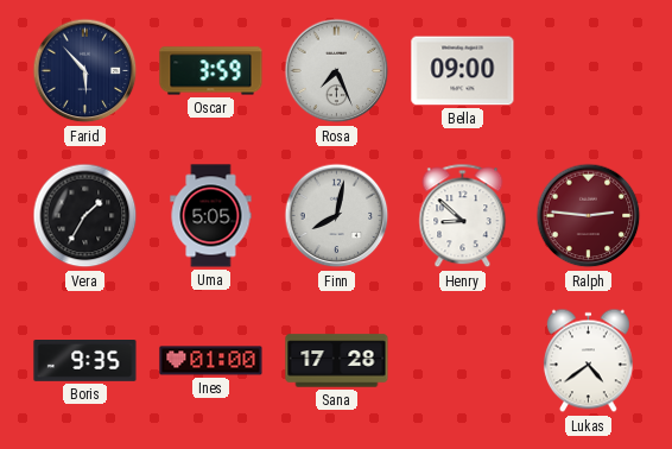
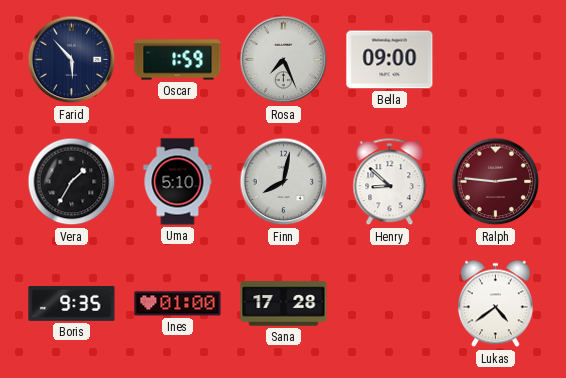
Oscar: 3:59 -> 1:59 (178, 60)
Uma: 5:05 -> 5:10 (178, 182)
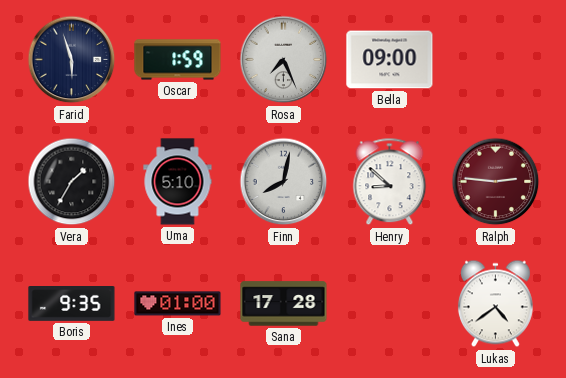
Farid: 5:53 -> 5:57 (72, 60)
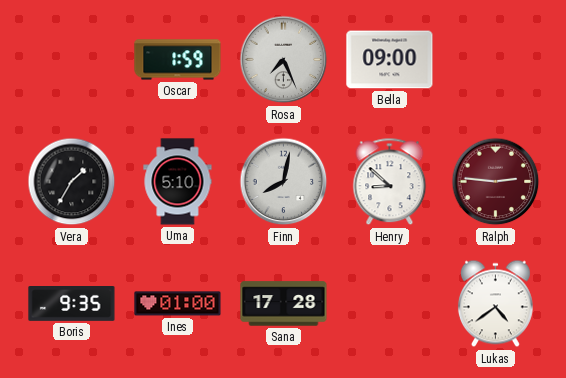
Farid: 5:57 -> none (72, 60)
